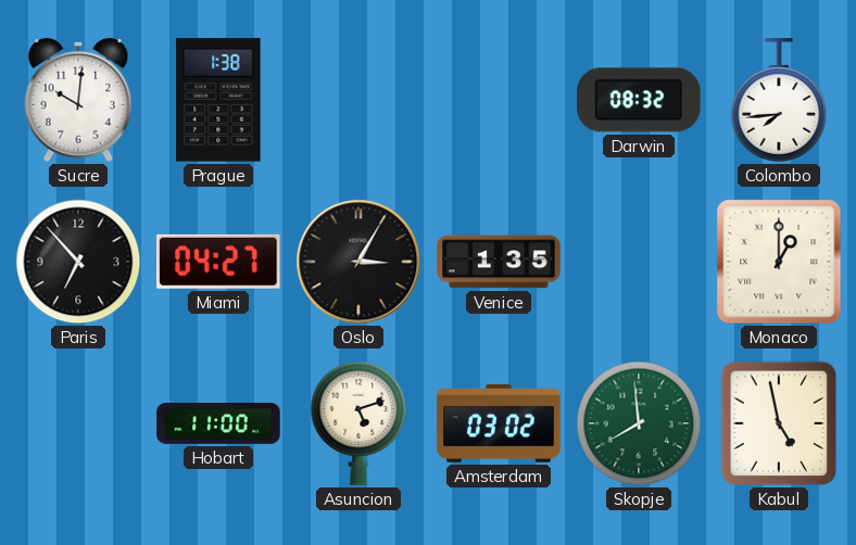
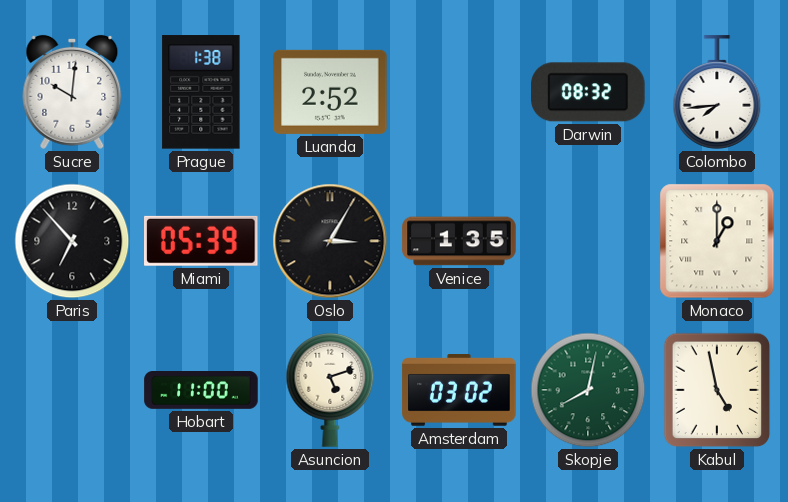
Luanda: none -> 2:52 (330, 92)
Miami: 04:27 -> 05:39 (202, 241)
Skopje: 7:59 -> 8:02 (588, 390)
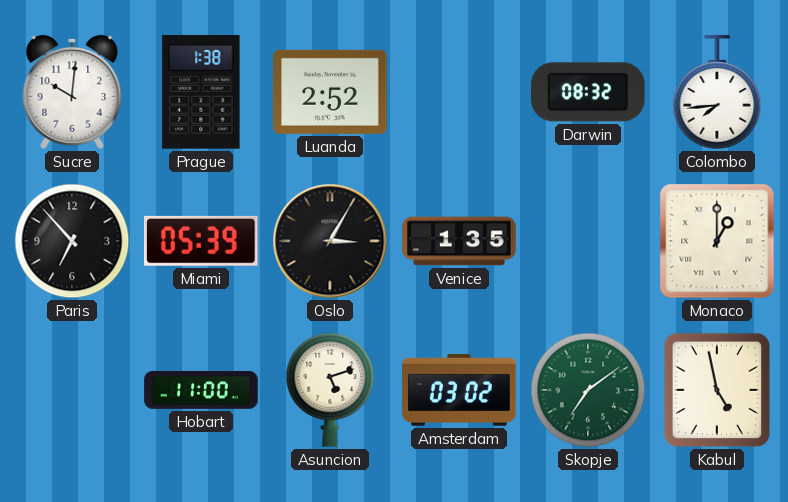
Skopje: 8:02 -> 7:09 (588, 390)
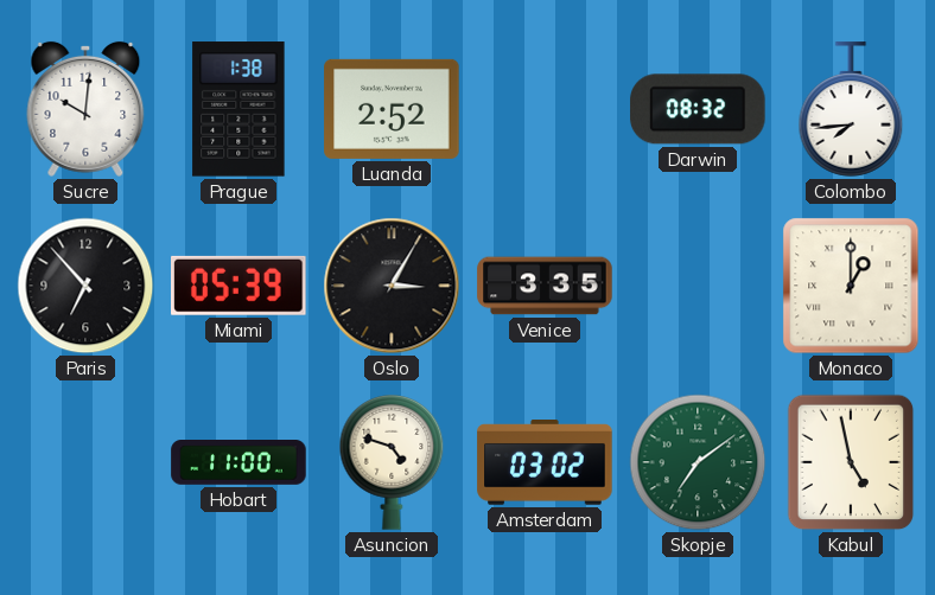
Venice: 1:35 -> 3:35 (545, 286)
Asuncion: 5:12 -> 4:48 (392, 463)
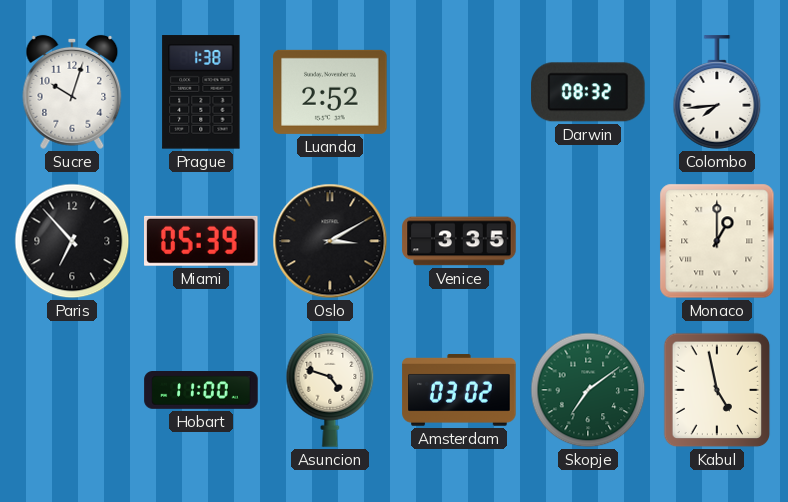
Sucre: 10:01 -> 10:03 (72, 92)
Oslo: 3:05 -> 3:10 (330, 241)
